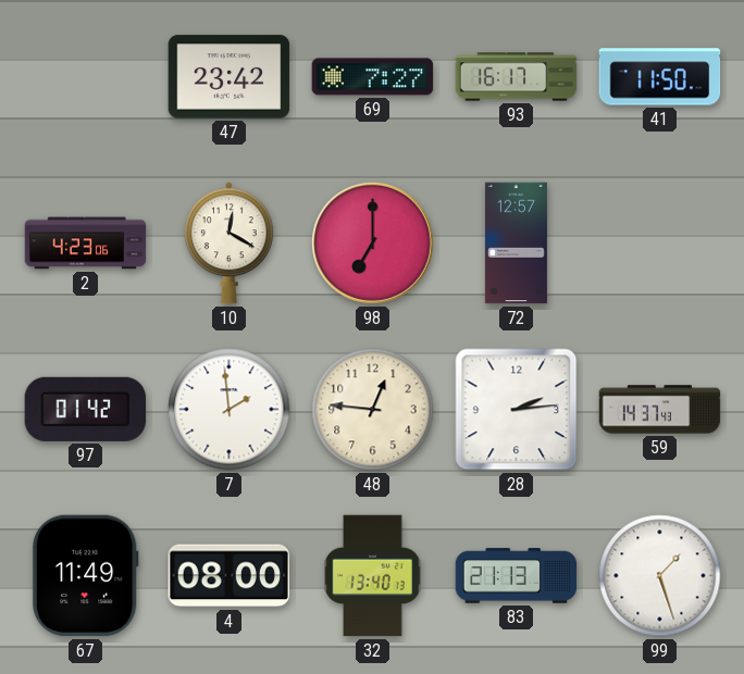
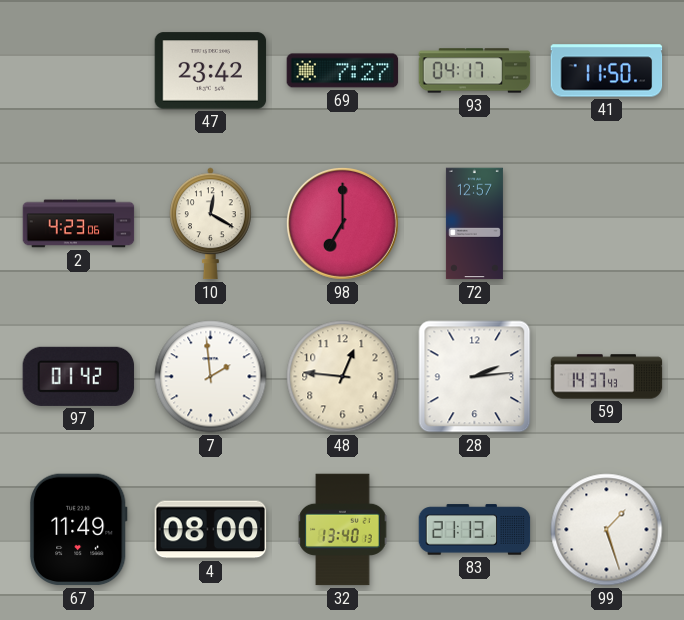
93: 16:17 -> 04:17 (475, 71)
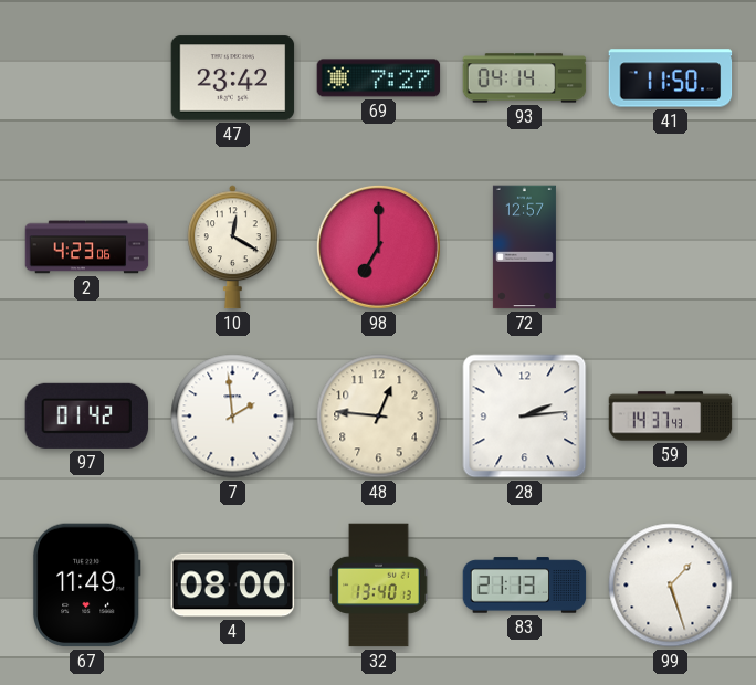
93: 04:17 -> 04:14 (525, 78)
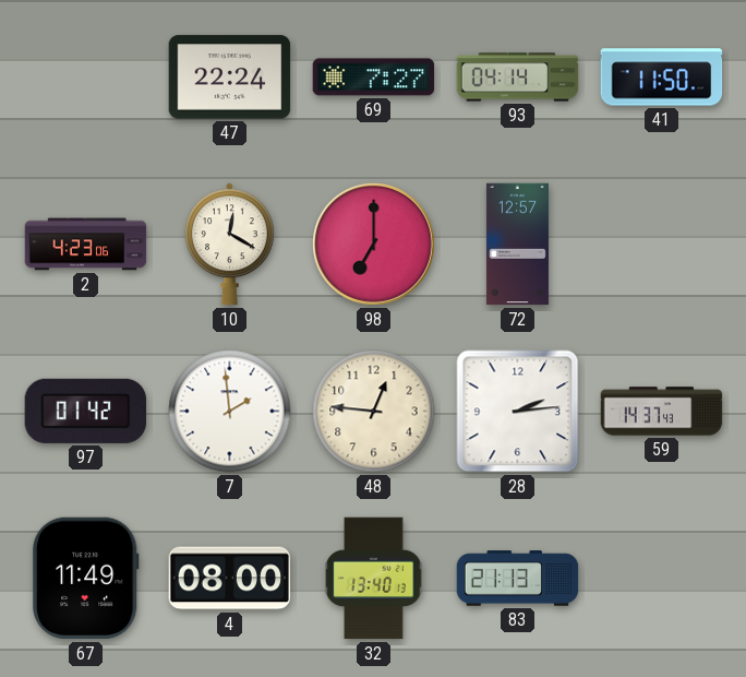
47: 23:42 -> 22:24 (230, 78)
99: 1:27 -> none (671, 586)
